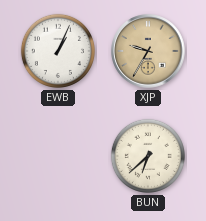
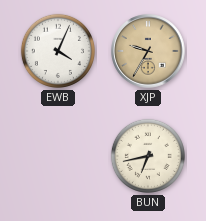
EWB: 1:04 -> 4:04 (58, 51)
BUN: 6:38 -> 6:43 (148, 156)
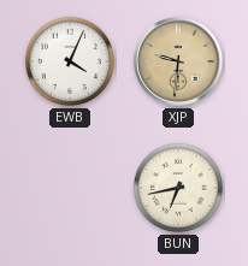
XJP: 9:35 -> 9:31 (178, 61)
